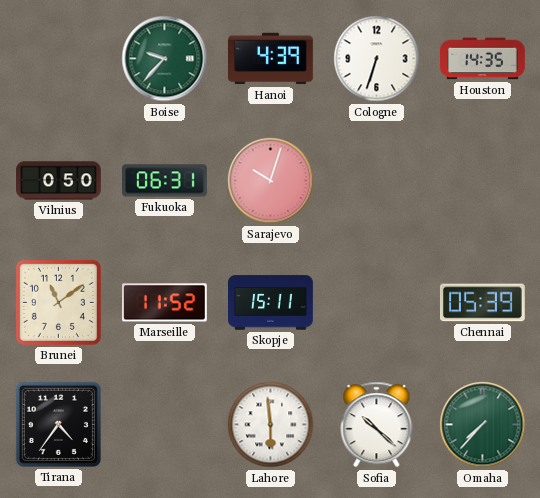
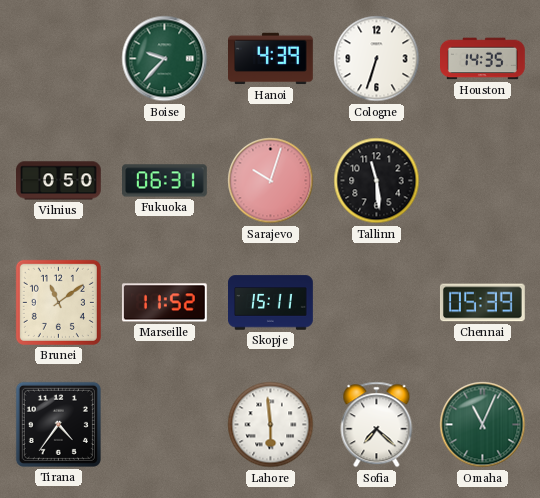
Tallinn: none -> 11:29 (377, 181)
Sofia: 10:22 -> 7:22 (377, 425)
Omaha: 7:37 -> 11:04 (483, 425)
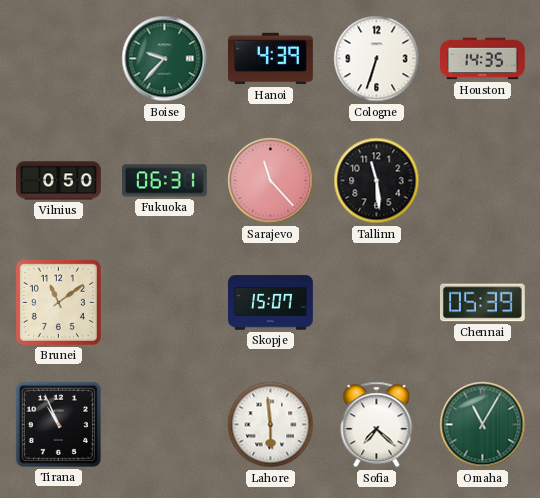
Sarajevo: 10:03 -> 11:23 (271, 181)
Marseille: 11:52 -> none (164, 303)
Skopje: 15:11 -> 15:07 (271, 303)
Tirana: 4:36 -> 10:56 (58, 424)
Omaha: 11:04 -> 11:05 (483, 425)
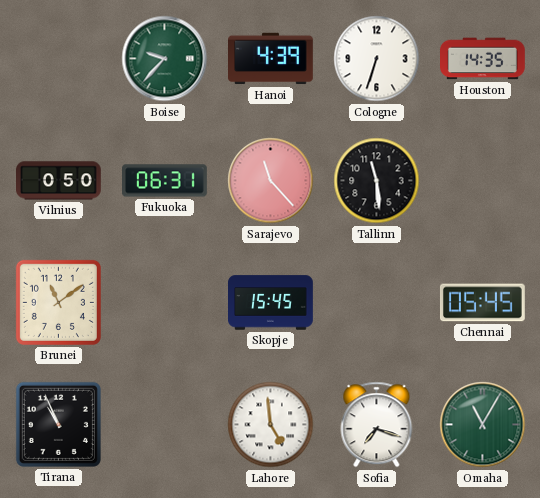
Skopje: 15:07 -> 15:45 (271, 303)
Chennai: 05:39 -> 05:45 (483, 303)
Lahore: 5:59 -> 4:59 (271, 425)
Sofia: 7:22 -> 7:18 (377, 425)
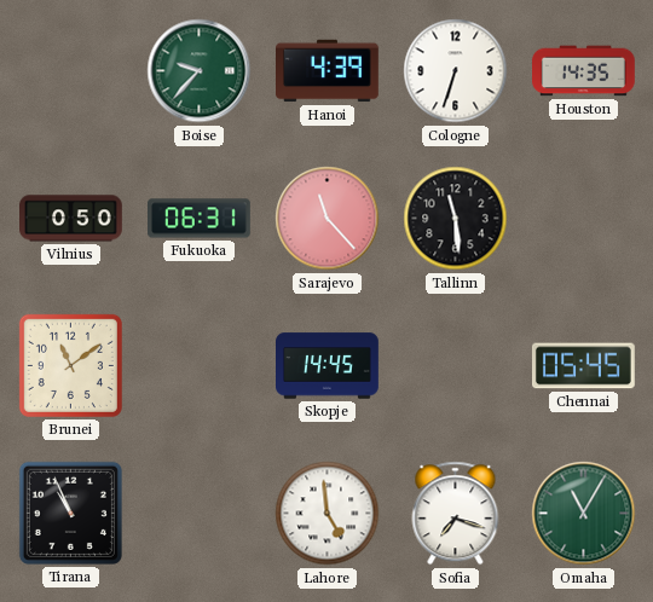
Skopje: 15:45 -> 14:45 (328, 366)
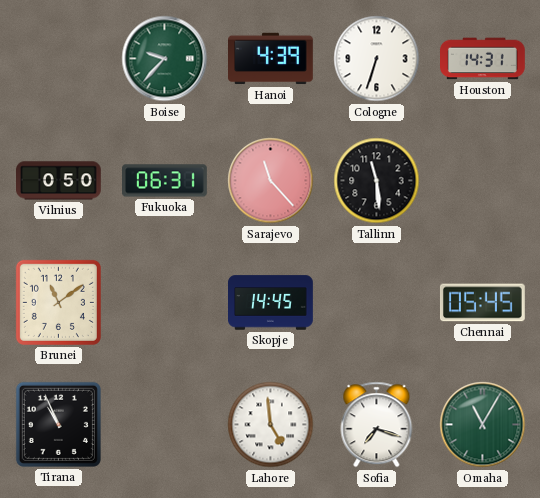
Houston: 14:35 -> 14:31 (483, 59)
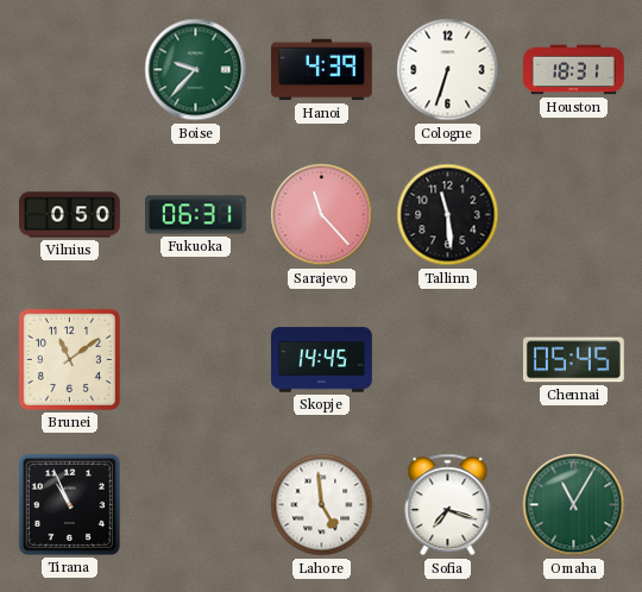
Houston: 14:31 -> 18:31 (574, 70)
